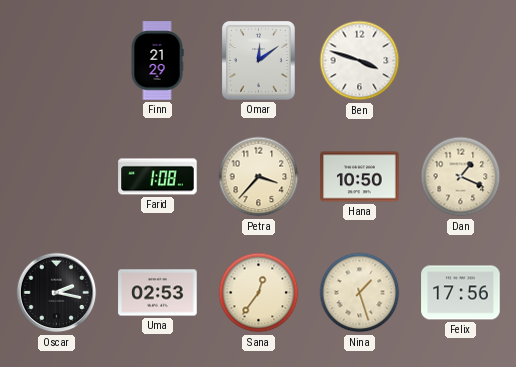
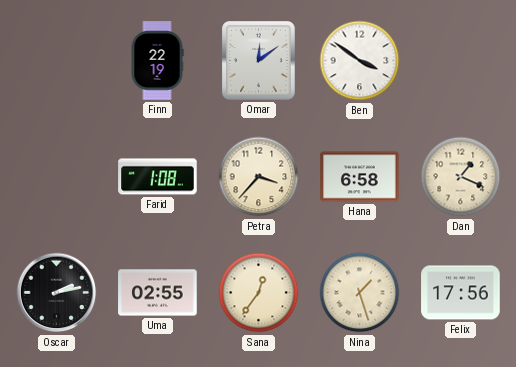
Finn: 21:29 -> 22:19 (157, 61)
Ben: 3:48 -> 3:51 (360, 61)
Hana: 10:50 -> 6:58 (360, 177)
Oscar: 2:17 -> 2:13 (57, 293)
Uma: 02:53 -> 02:55 (158, 293)
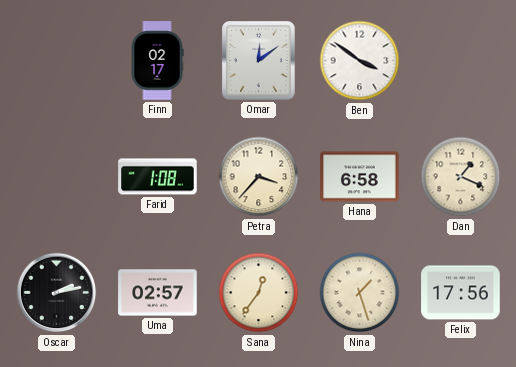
Finn: 22:19 -> 02:17 (157, 61)
Uma: 02:55 -> 02:57 (158, 293)
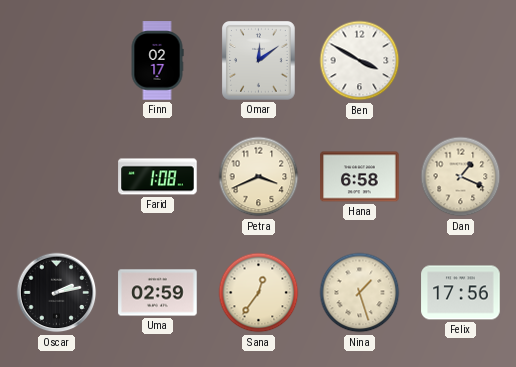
Ben: 3:51 -> 3:50 (360, 61)
Petra: 3:37 -> 3:41 (259, 177)
Uma: 02:57 -> 02:59 (158, 293)
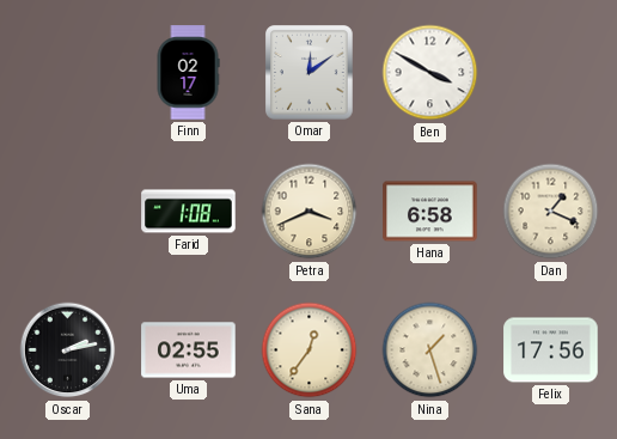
Uma: 02:59 -> 02:55 (189, 350)
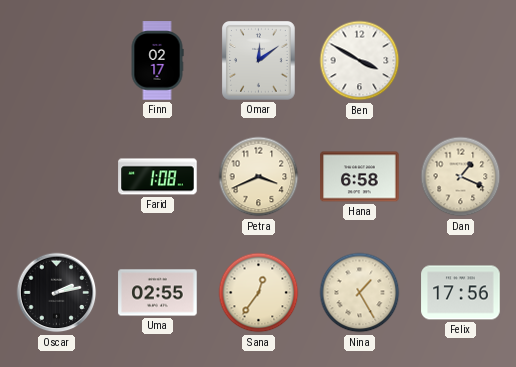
Nina: 1:27 -> 1:25 (360, 293)
